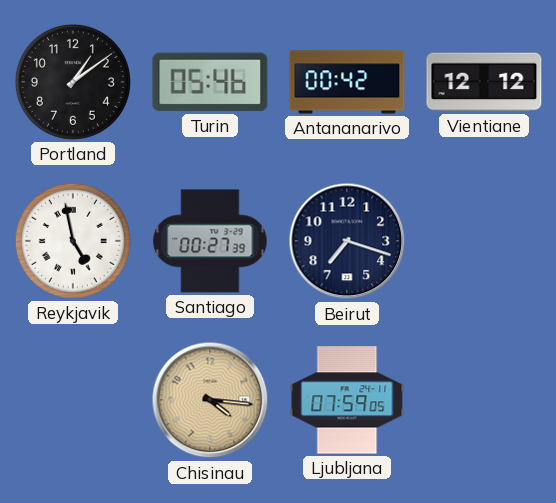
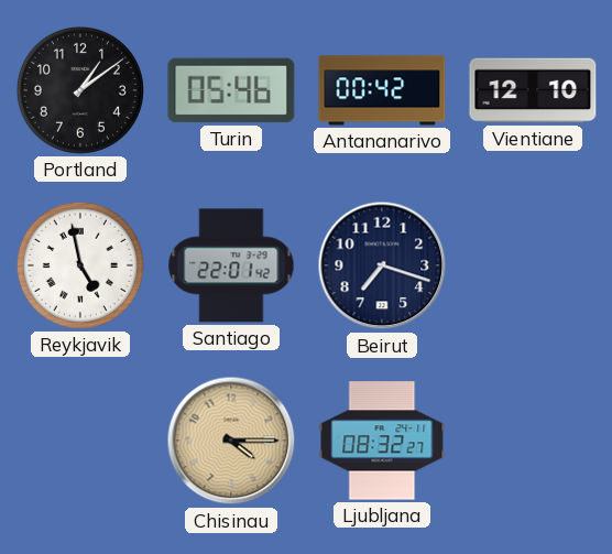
Vientiane: 12:12 -> 12:10 (533, 90)
Santiago: 00:27 -> 22:01 (231, 265)
Chisinau: 4:16 -> 4:15 (231, 441)
Ljubljana: 07:59 -> 08:32 (382, 441)
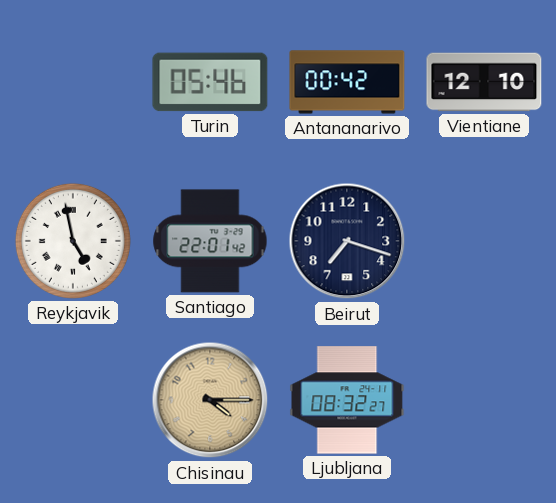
Portland: 1:09 -> none (80, 90)
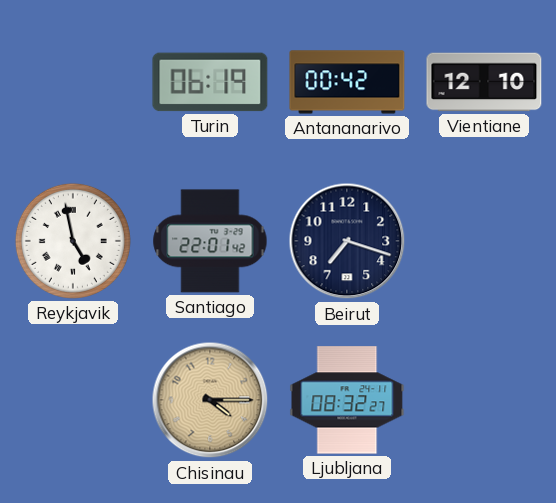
Turin: 05:46 -> 06:19 (210, 82)
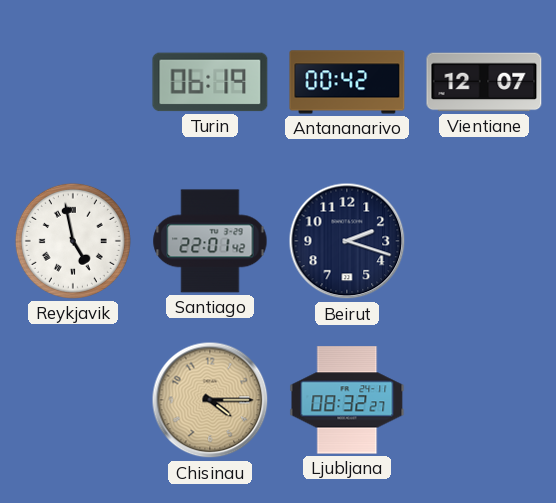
Vientiane: 12:10 -> 12:07 (484, 82)
Beirut: 7:18 -> 2:18 (347, 241)
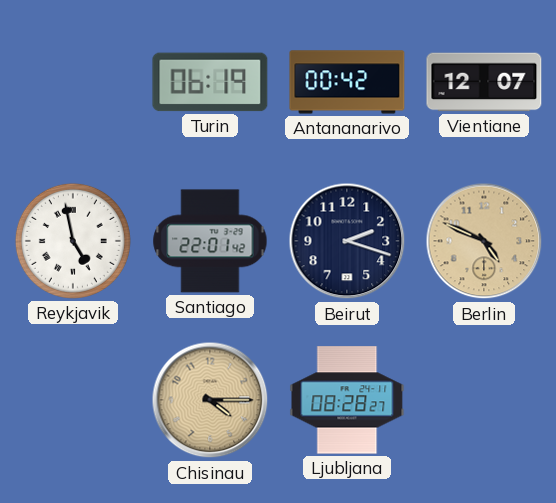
Berlin: none -> 4:49 (484, 241)
Ljubljana: 08:32 -> 08:28 (347, 400)
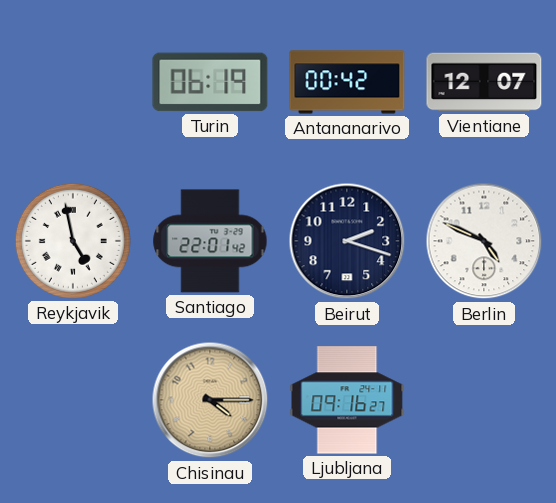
Berlin dial: champagne -> white (484, 241)
Ljubljana: 08:28 -> 09:16 (347, 400)
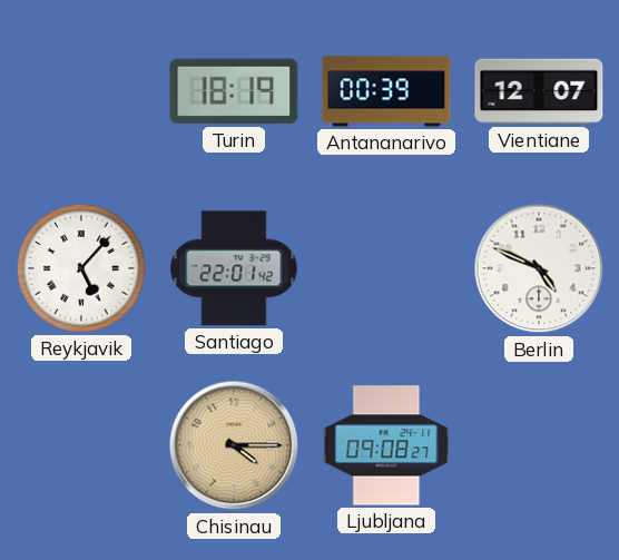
Turin: 06:19 -> 18:19 (234, 91)
Antananarivo: 00:42 -> 00:39 (386, 91)
Reykjavik: 4:58 -> 5:07 (81, 268)
Beirut: 2:18 -> none (347, 241)
Ljubljana: 09:16 -> 09:08 (386, 445)
